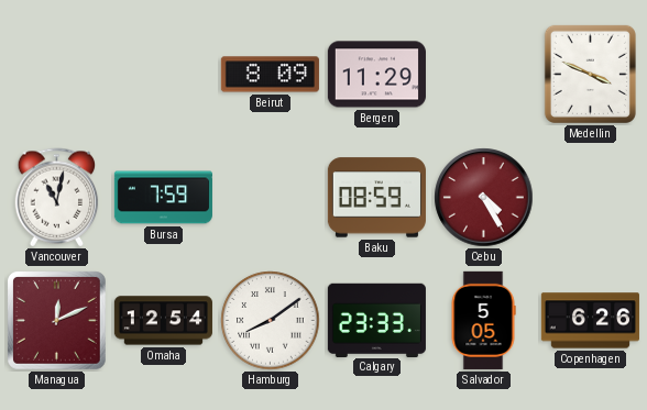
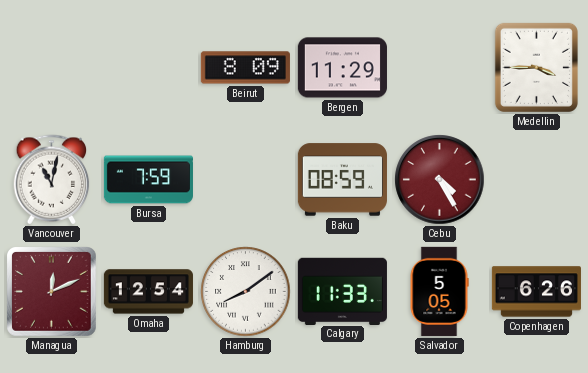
Medellin: 3:49 -> 3:45 (536, 67)
Calgary: 23:33 -> 11:33 (342, 291)
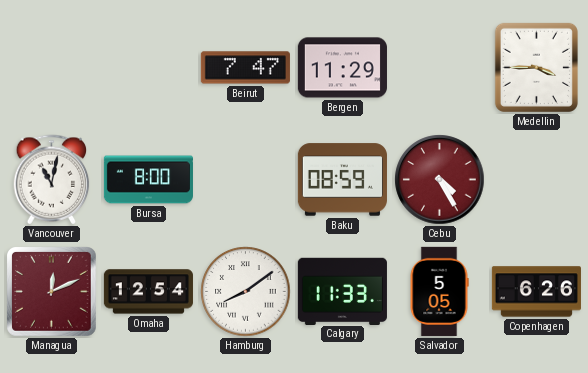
Beirut: 8:09 -> 7:47 (245, 68)
Bursa: 7:59 -> 8:00 (148, 180)
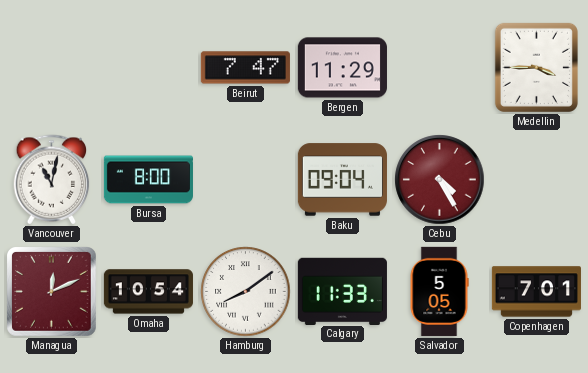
Baku: 08:59 -> 09:04 (342, 180)
Omaha: 12:54 -> 10:54 (148, 292)
Copenhagen: 6:26 -> 7:01 (536, 292)
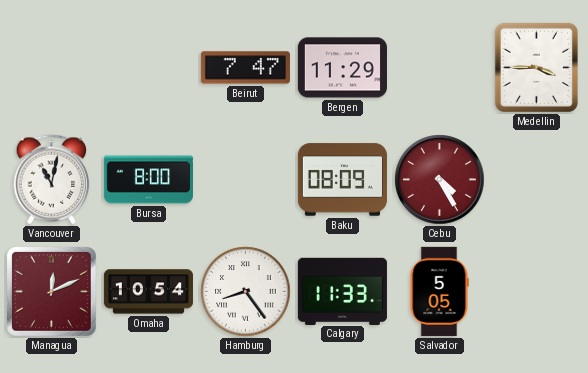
Baku: 09:04 -> 08:09 (342, 180)
Hamburg: 8:09 -> 8:24 (246, 292)
Copenhagen: 7:01 -> none (536, 292)
